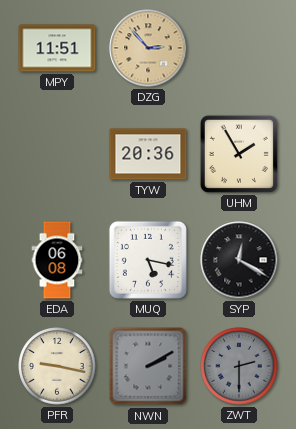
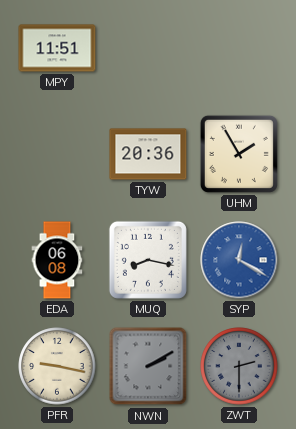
DZG: 2:53 -> none (148, 48)
MUQ: 5:17 -> 8:17 (148, 260)
SYP dial: black -> blue (239, 260)
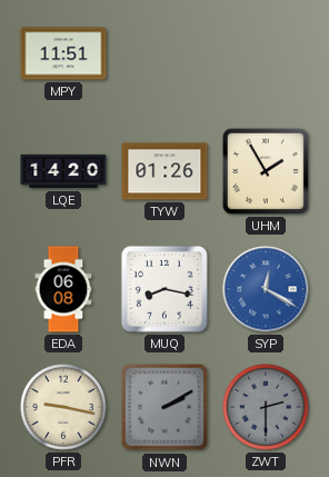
LQE: none -> 14:20 (63, 171)
TYW: 20:36 -> 01:26 (164, 171)
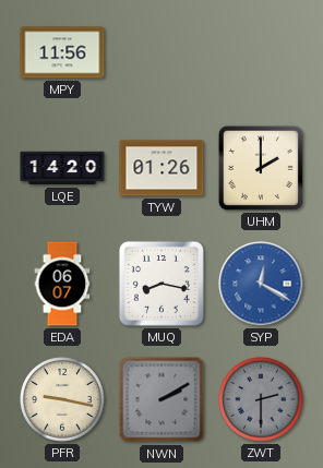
MPY: 11:51 -> 11:56 (62, 52)
UHM: 1:55 -> 2:00 (261, 168)
EDA: 06:08 -> 06:07 (62, 284)
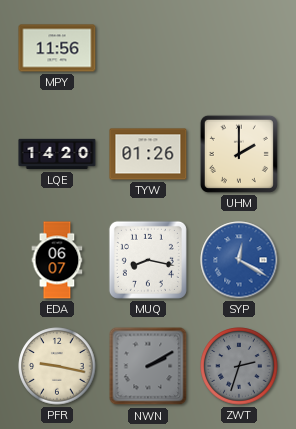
ZWT: 2:30 -> 2:33 (239, 366)
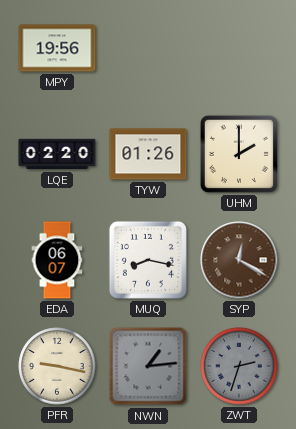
MPY: 11:56 -> 19:56 (57, 48)
LQE: 14:20 -> 02:20 (57, 154)
SYP dial: blue -> brown (239, 260)
NWN: 2:10 -> 1:14 (148, 366)
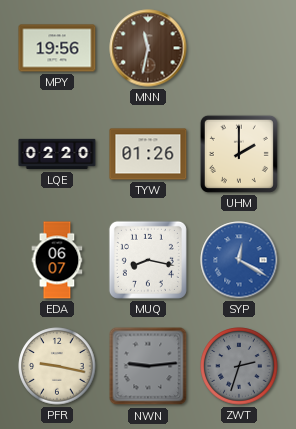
MNN: none -> 11:32 (148, 48)
SYP dial: brown -> blue (239, 260)
NWN: 1:14 -> 9:14 (148, 366)
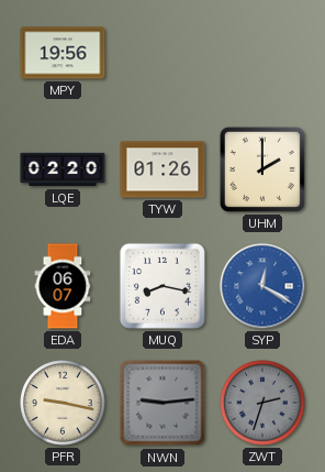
MNN: 11:32 -> none (148, 48)
